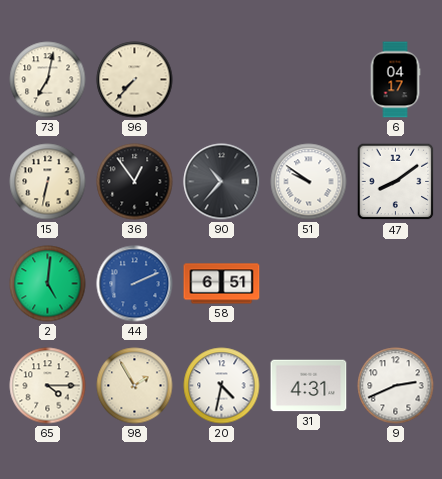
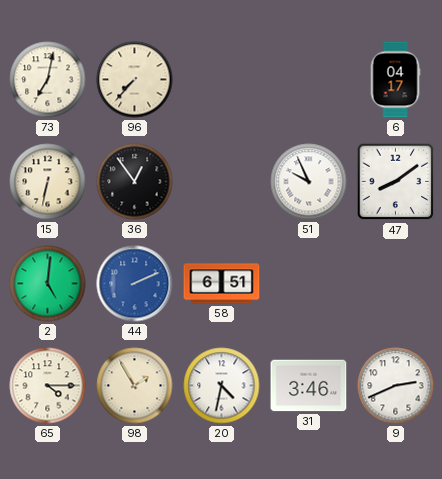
90: 10:37 -> none (222, 182)
51: 9:51 -> 9:56 (309, 182)
31: 4:31 -> 3:46 (309, 386)
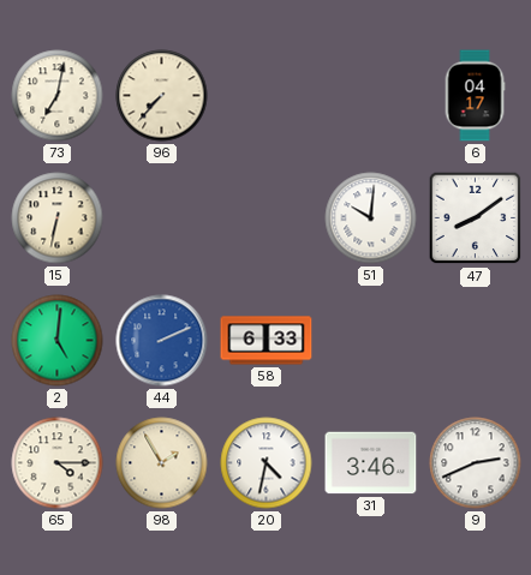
36: 12:54 -> none (135, 182)
51: 9:56 -> 10:01 (371, 218)
58: 6:51 -> 6:33 (267, 341)
